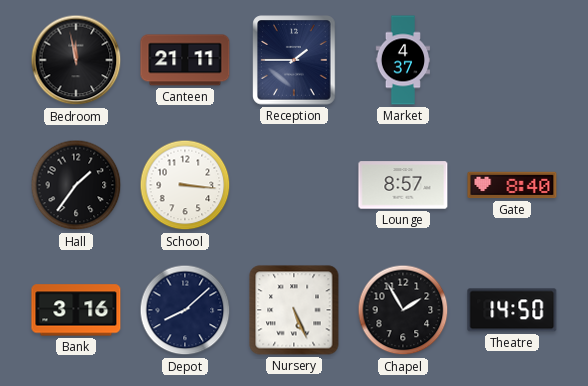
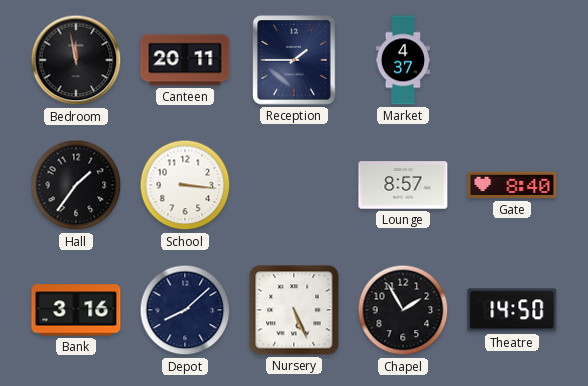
Canteen: 21:11 -> 20:11 (185, 60)
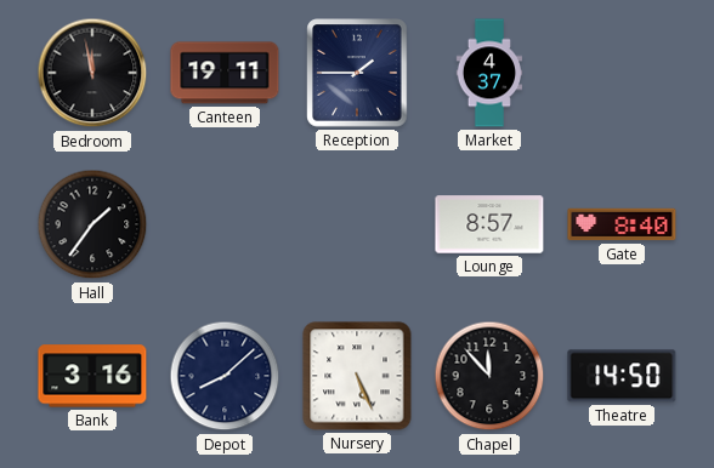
Canteen: 20:11 -> 19:11 (225, 73)
School: 3:16 -> none (185, 185)
Chapel: 1:55 -> 11:53 (489, 376)
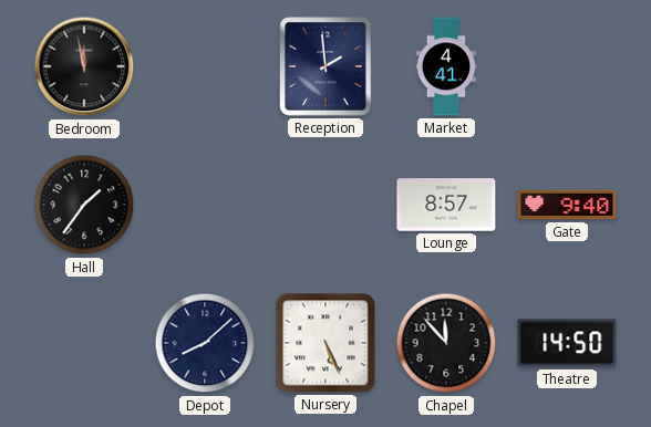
Canteen: 19:11 -> none (225, 73)
Reception: 1:45 -> 1:59 (325, 66)
Market: 4:37 -> 4:41 (445, 66)
Gate: 8:40 -> 9:40 (567, 205)
Bank: 3:16 -> none (92, 376)
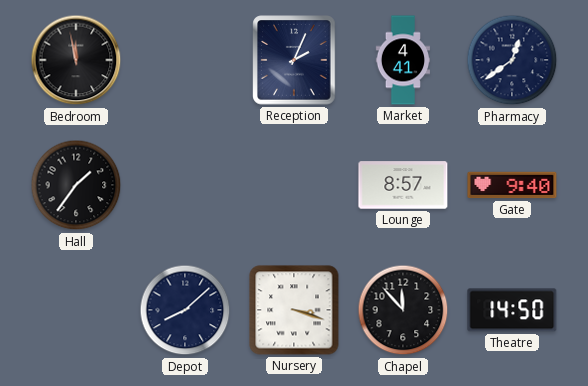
Reception: 1:59 -> 2:04 (294, 60)
Pharmacy: none -> 12:39 (512, 60)
Nursery: 5:26 -> 3:18 (294, 310)
